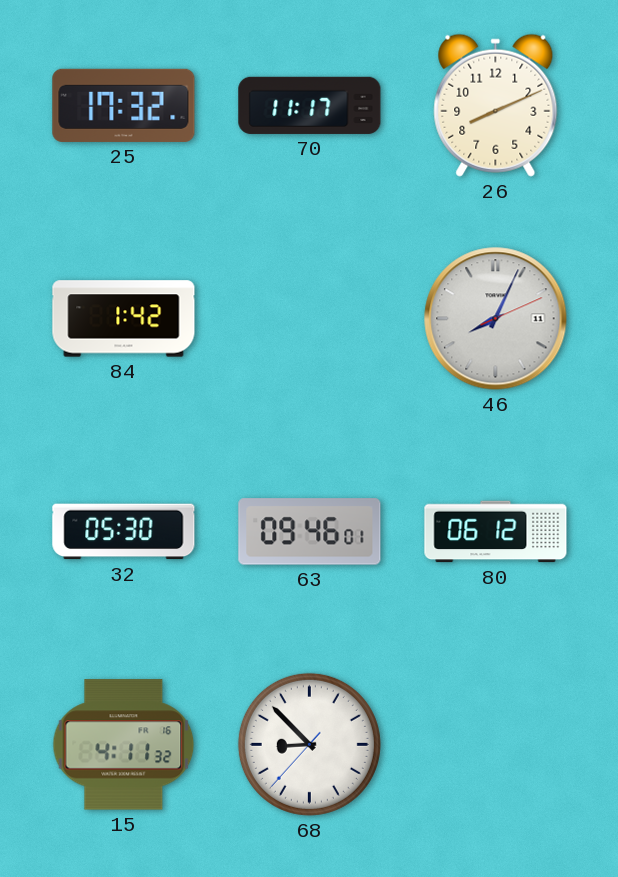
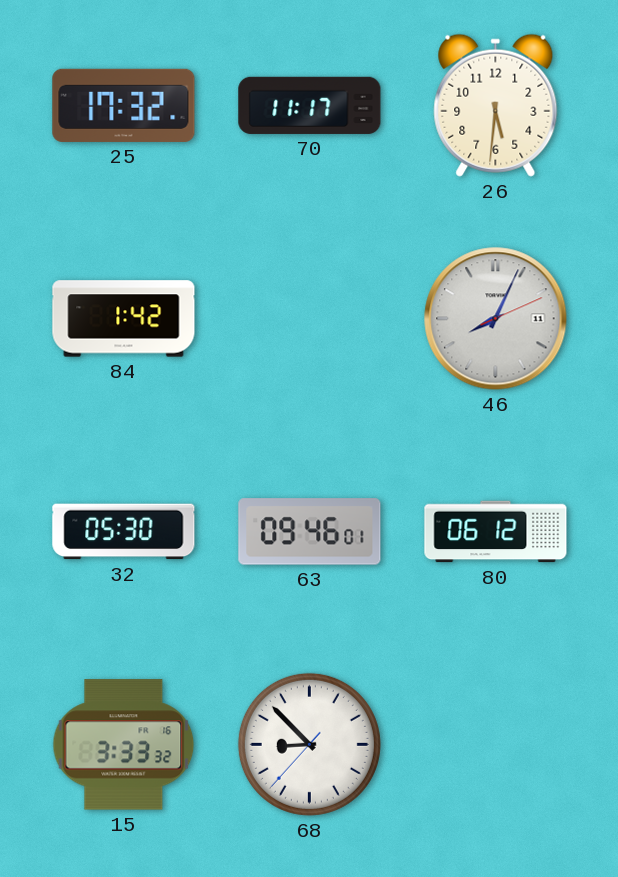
26: 8:11 -> 5:31 (496, 105)
15: 4:11 -> 3:33 (124, 745)
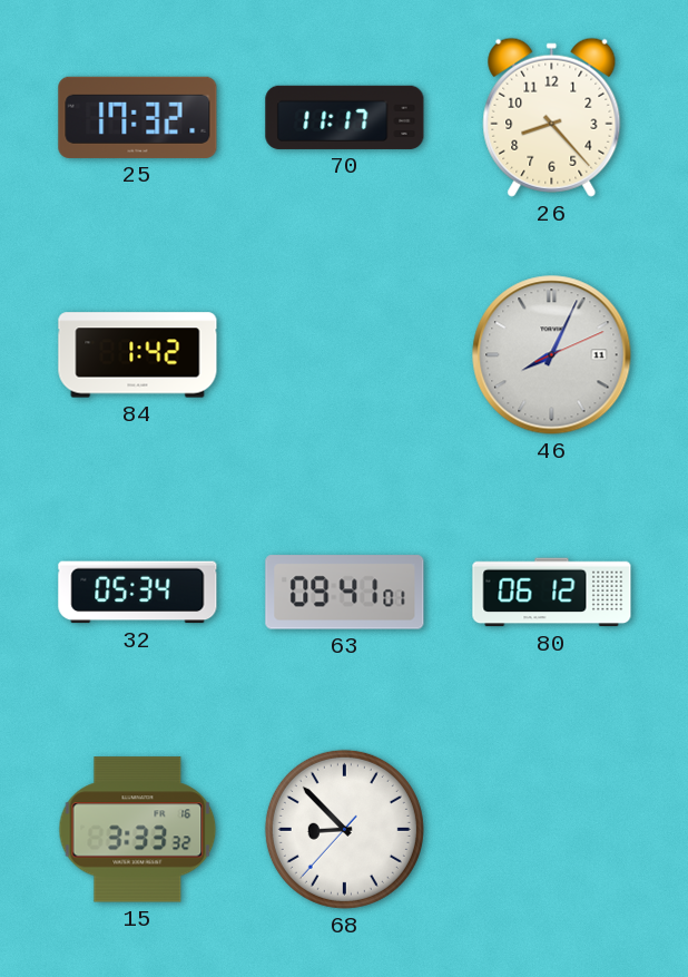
26: 5:31 -> 8:23 (552, 117)
32: 05:30 -> 05:34 (138, 593)
63: 09:46 -> 09:41 (345, 593)
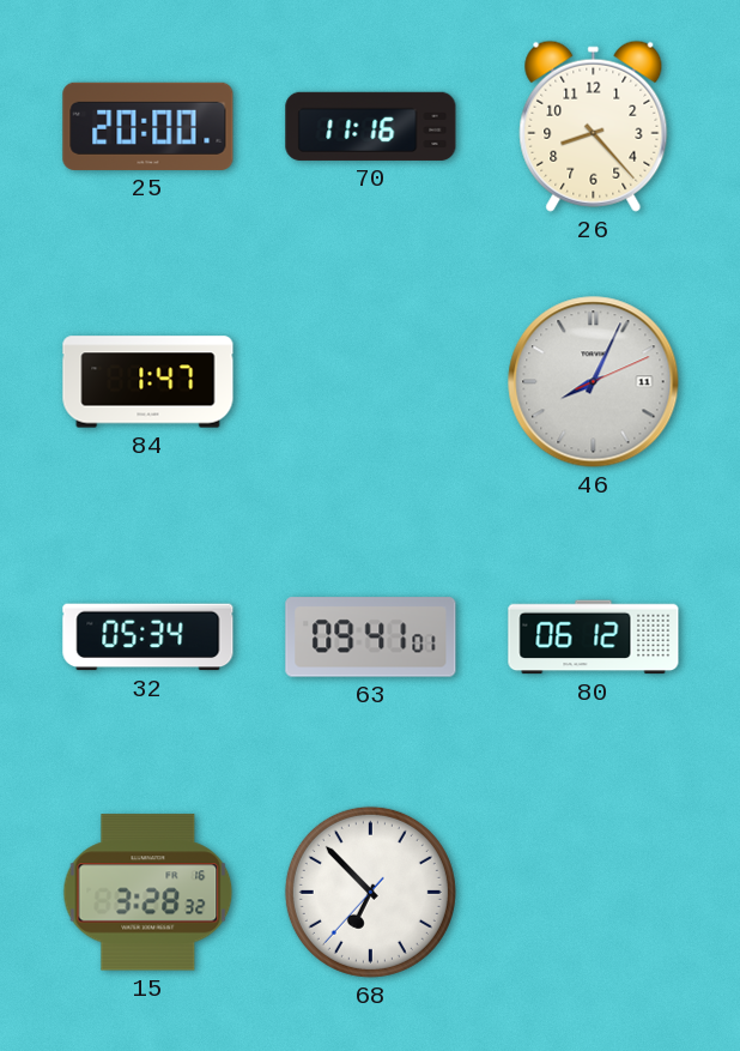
25: 17:32 -> 20:00 (148, 126)
70: 11:17 -> 11:16 (371, 126)
84: 1:42 -> 1:47 (148, 382)
15: 3:33 -> 3:28 (148, 893)
68: 8:52 -> 6:52 (370, 892)
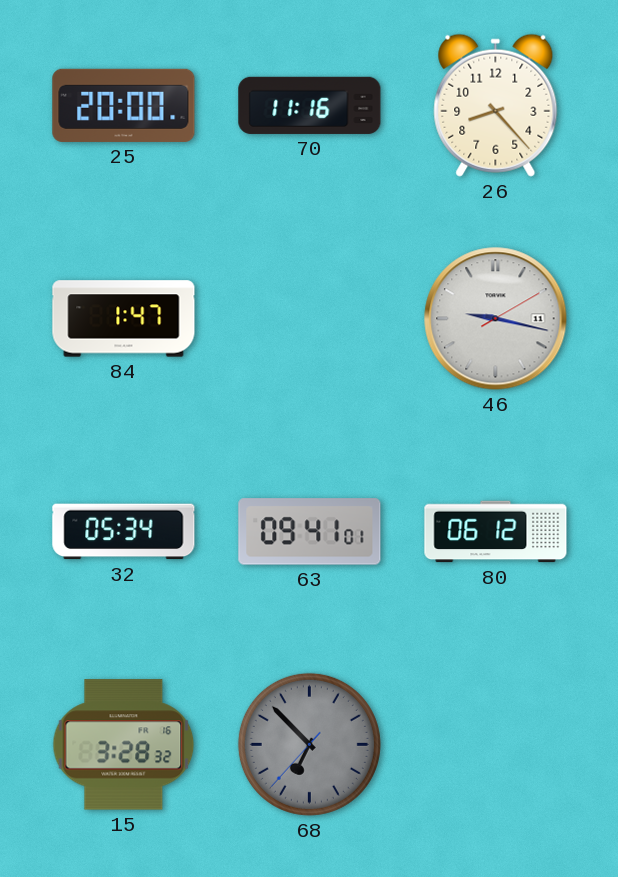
46: 8:04 -> 9:17 (496, 319)
68 dial: white -> grey (309, 744)
